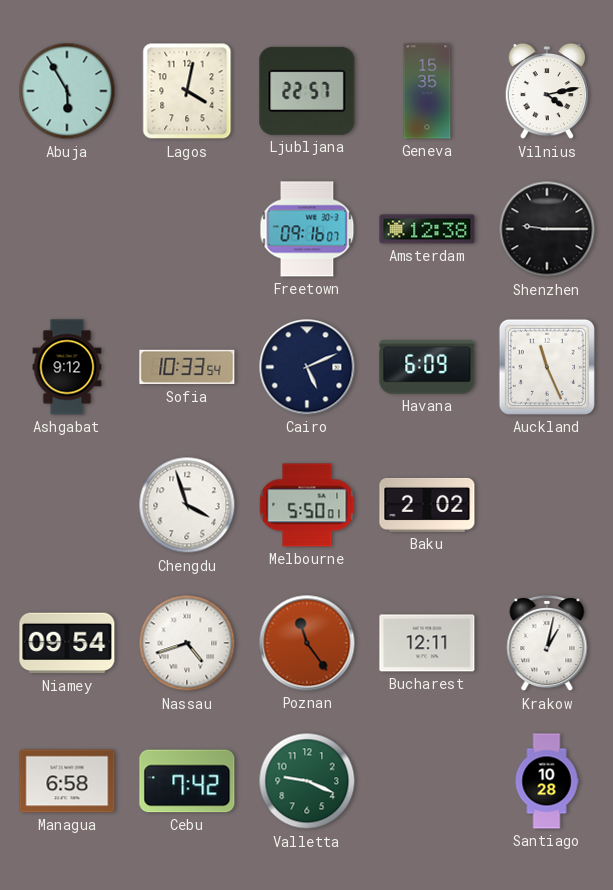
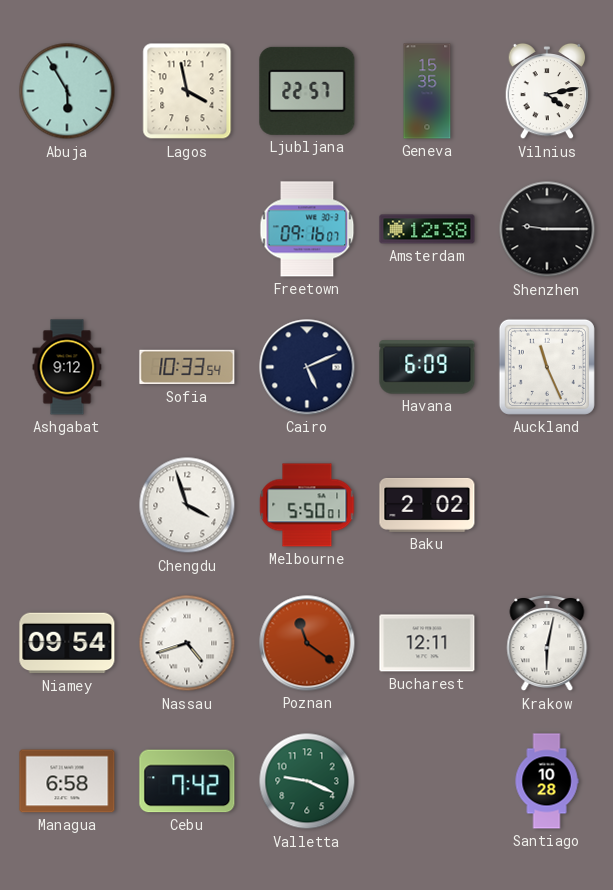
Lagos: 4:02 -> 3:58 (187, 91)
Poznan: 11:24 -> 11:21 (307, 643)
Krakow: 1:02 -> 6:02 (547, 644)
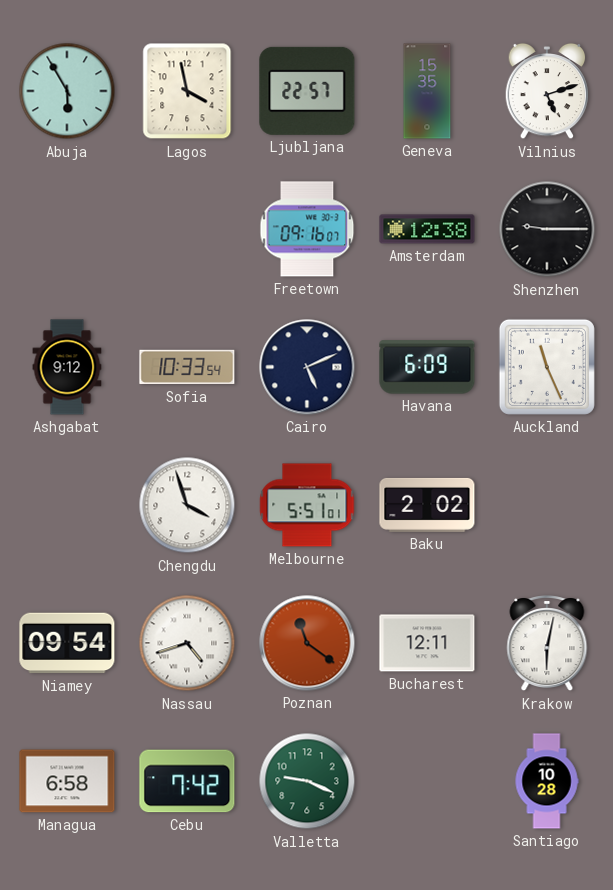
Vilnius: 4:13 -> 5:12 (547, 91)
Melbourne: 5:50 -> 5:51 (307, 505)
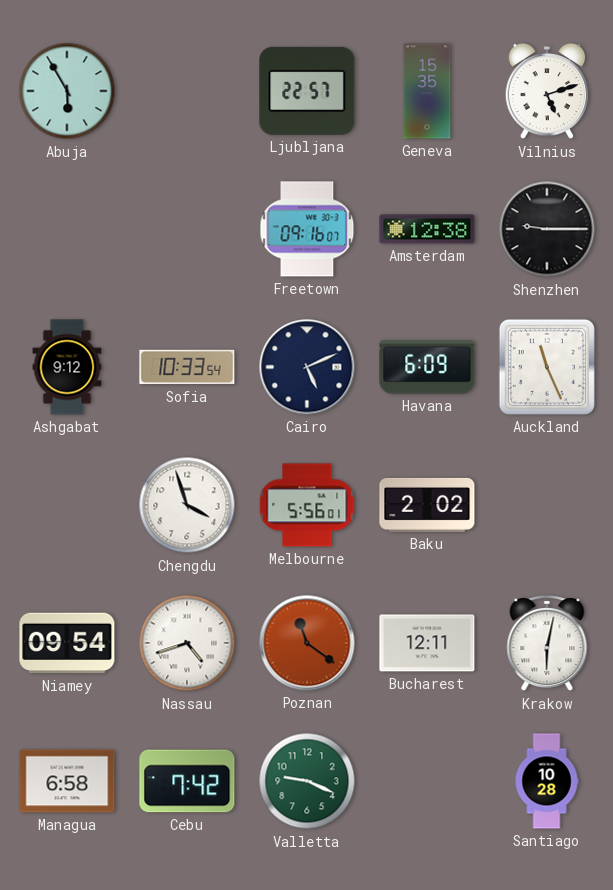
Lagos: 3:58 -> none (187, 91)
Melbourne: 5:51 -> 5:56 (307, 505)
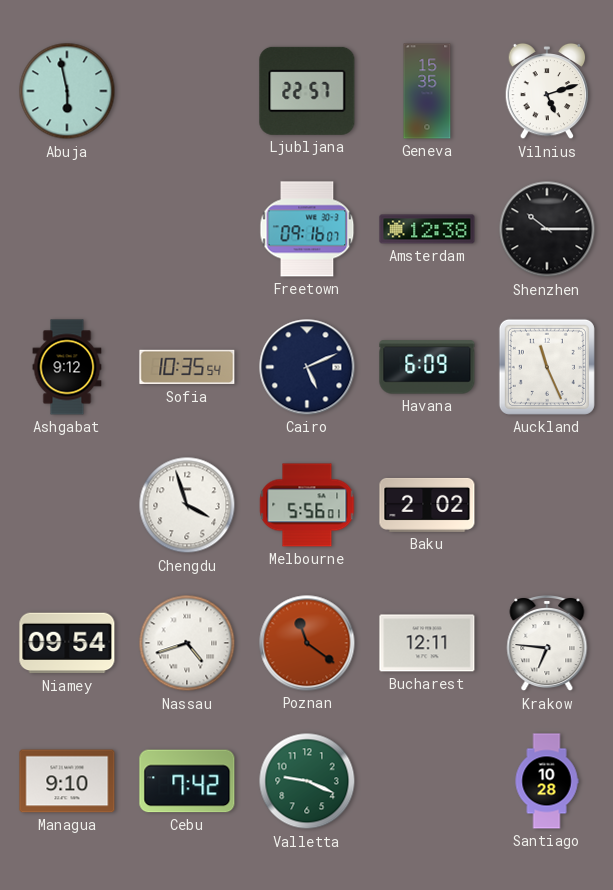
Abuja: 5:55 -> 5:58 (67, 91)
Shenzhen: 9:15 -> 10:15 (547, 229)
Sofia: 10:33 -> 10:35 (187, 367)
Krakow: 6:02 -> 6:46 (547, 644)
Managua: 6:58 -> 9:10 (67, 781)
